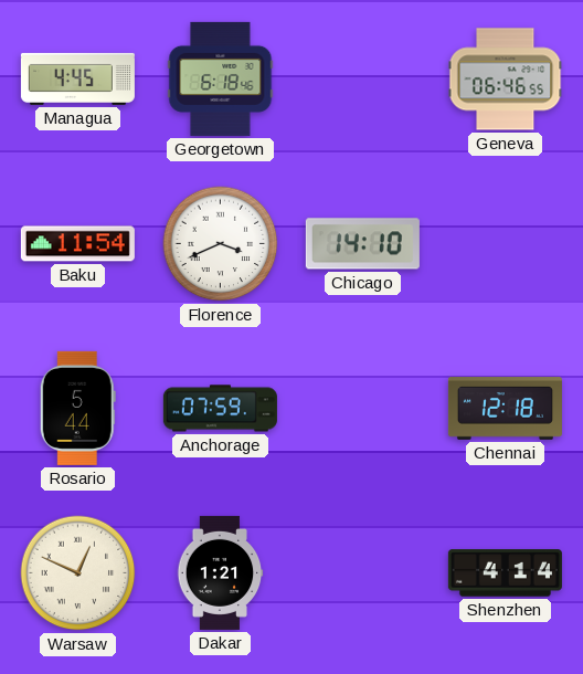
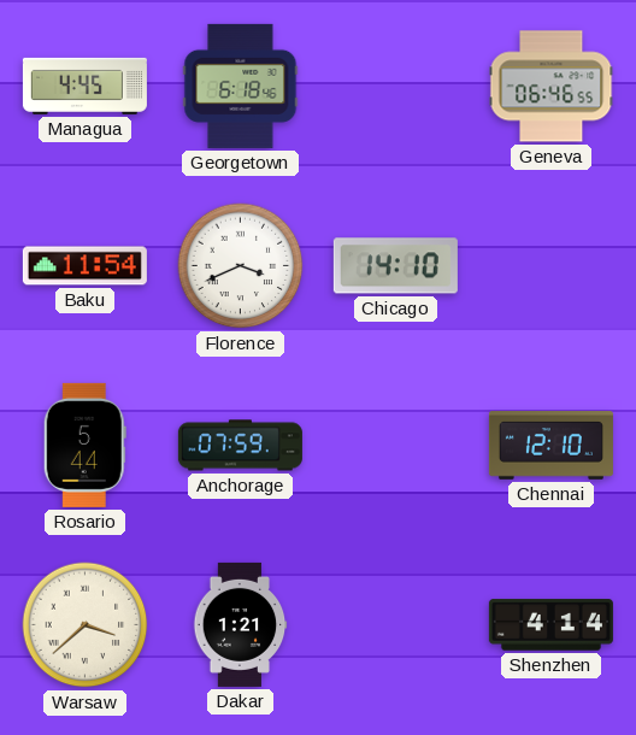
Chennai: 12:18 -> 12:10 (550, 446)
Warsaw: 12:49 -> 3:38 (86, 625)
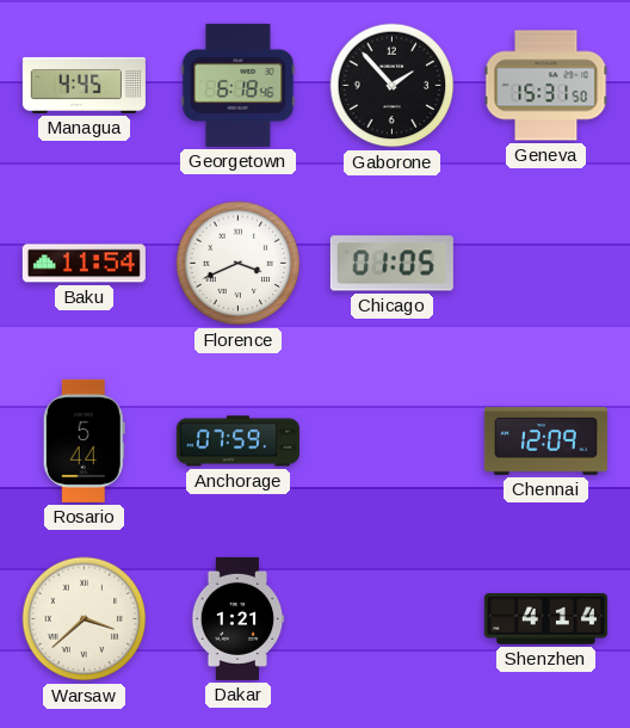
Gaborone: none -> 1:53 (393, 86)
Geneva: 06:46 -> 15:31 (546, 86)
Chicago: 14:10 -> 01:05 (391, 264)
Chennai: 12:10 -> 12:09 (545, 442)
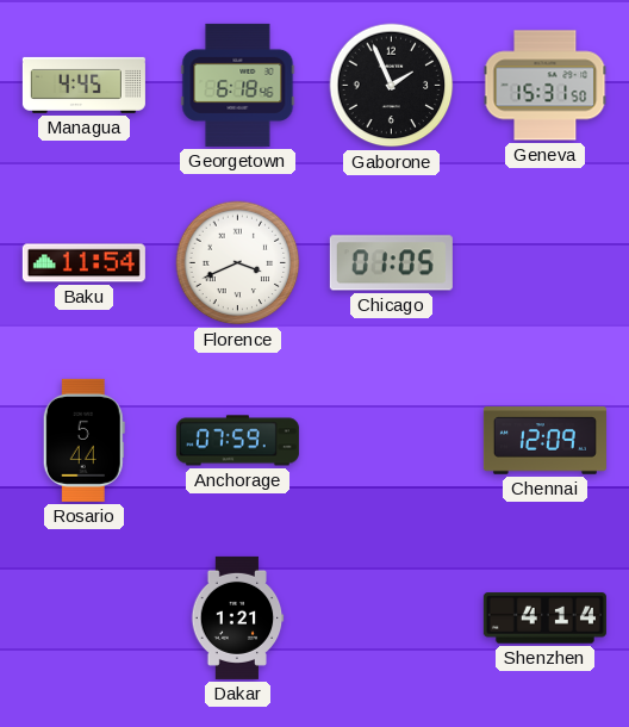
Gaborone: 1:53 -> 1:56 (392, 86)
Warsaw: 3:38 -> none (85, 619)
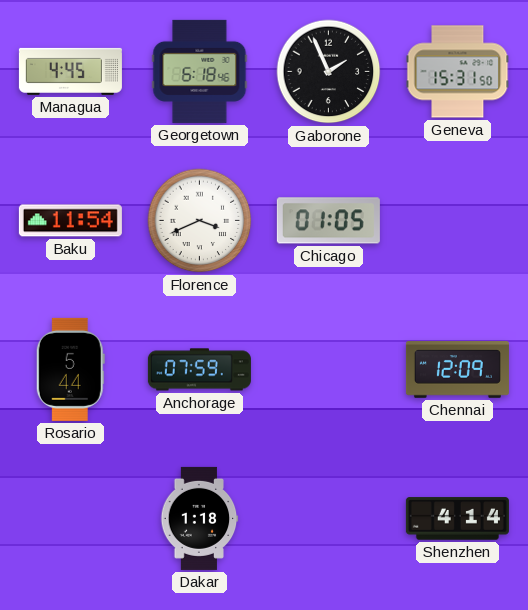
Dakar: 1:21 -> 1:18 (199, 518)
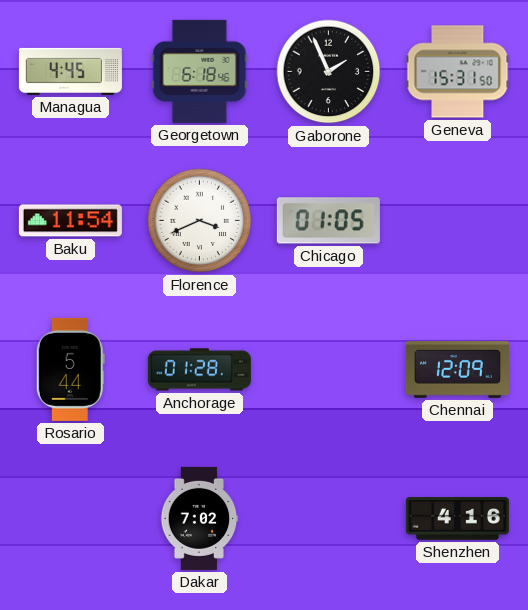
Anchorage: 07:59 -> 01:28 (199, 370)
Dakar: 1:18 -> 7:02 (199, 518)
Shenzhen: 4:14 -> 4:16 (457, 519)
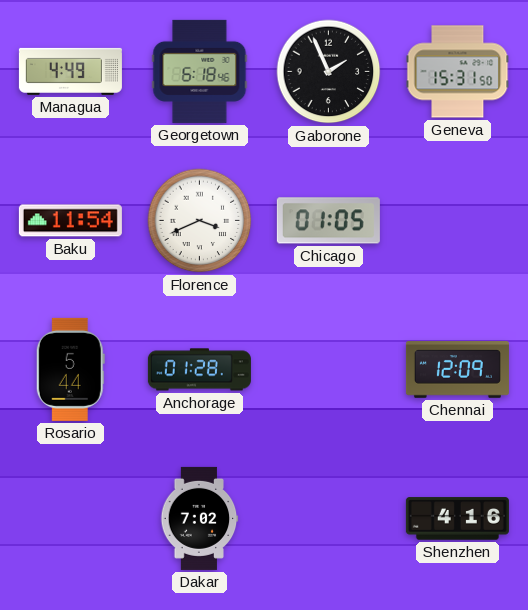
Managua: 4:45 -> 4:49 (70, 71)
